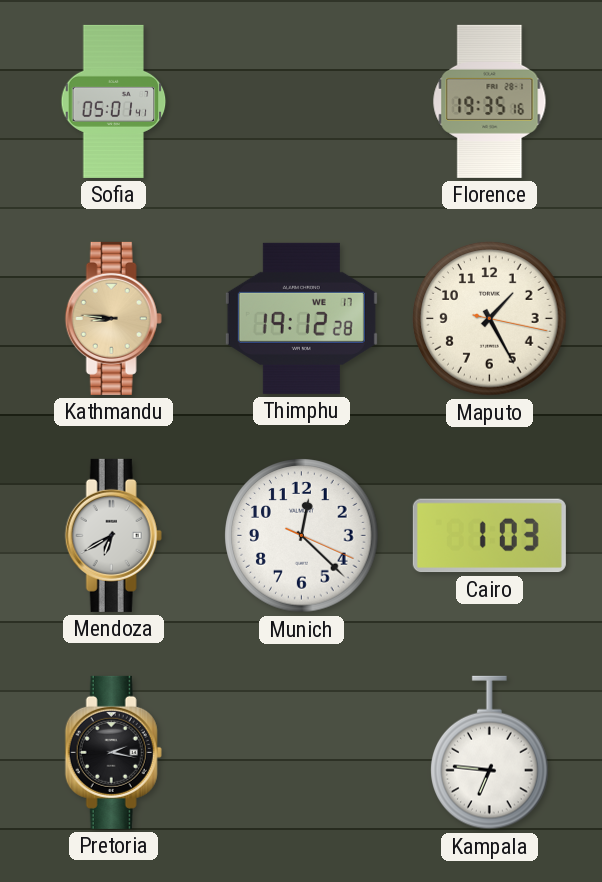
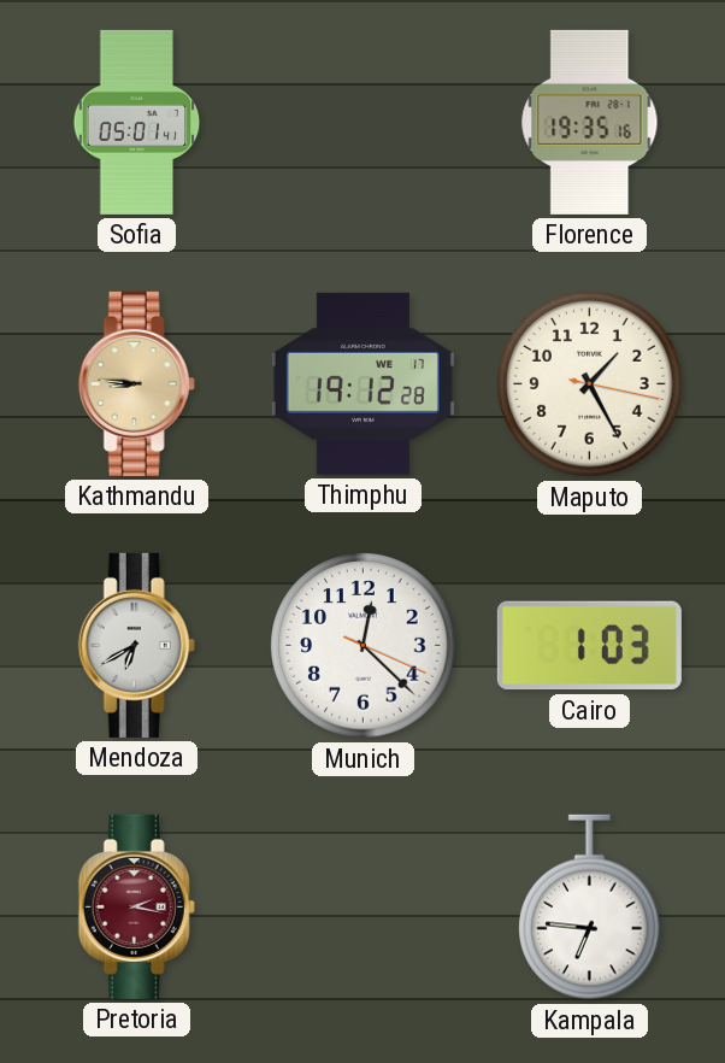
Pretoria dial: black -> burgundy (136, 906)
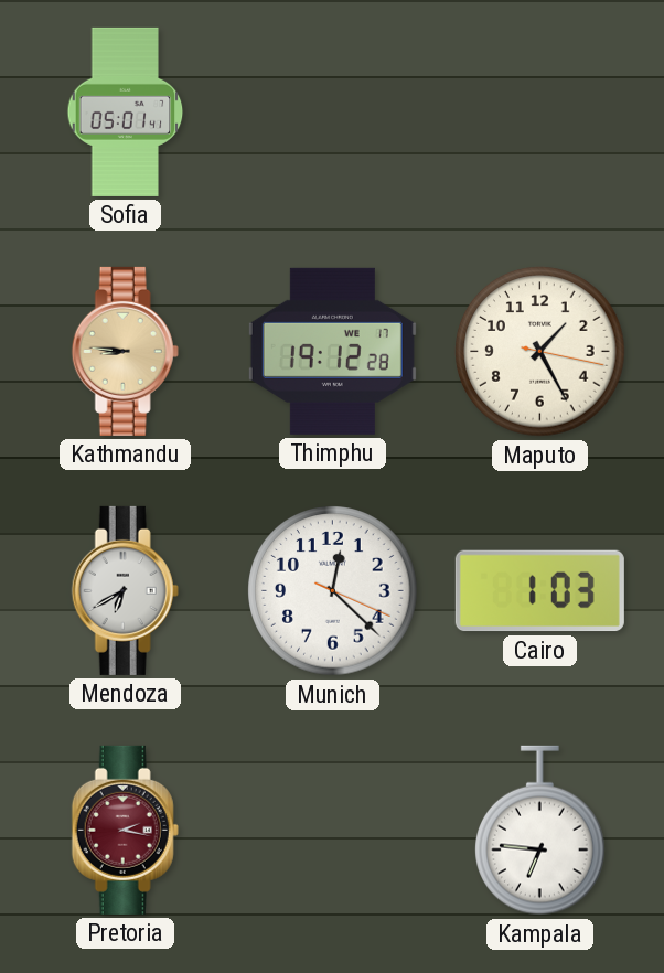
Florence: 19:35 -> none (590, 122)
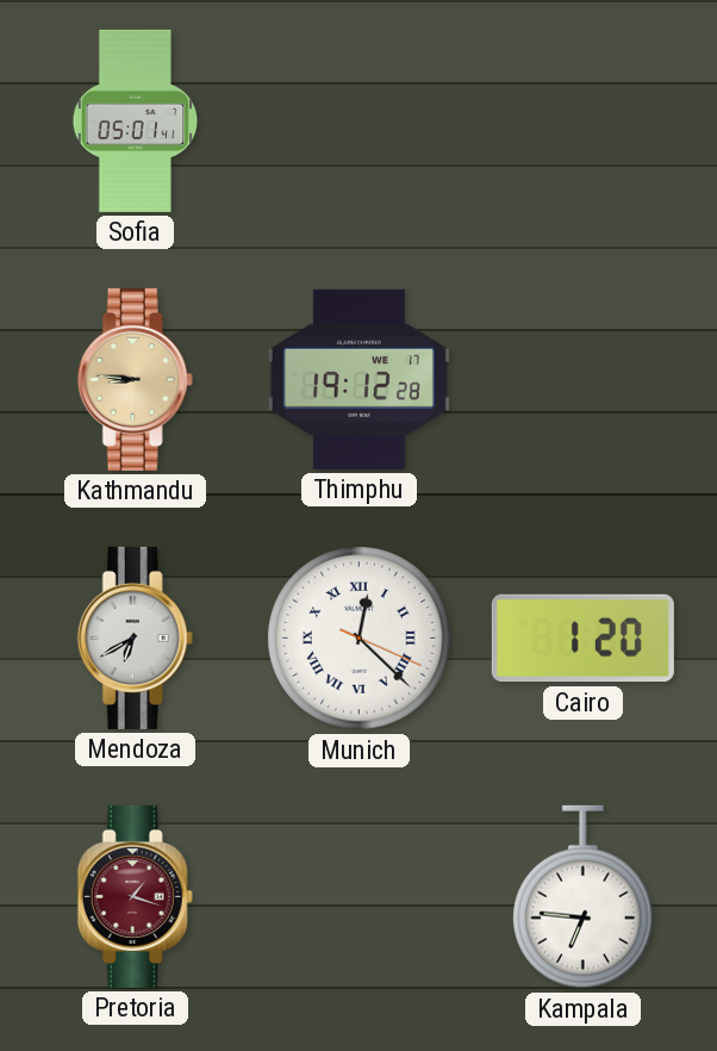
Maputo: 1:25 -> none (540, 352)
Munich numerals: Arabic -> Roman (360, 639)
Cairo: 1:03 -> 1:20 (582, 639)
Pretoria: 2:17 -> 1:18 (135, 896)
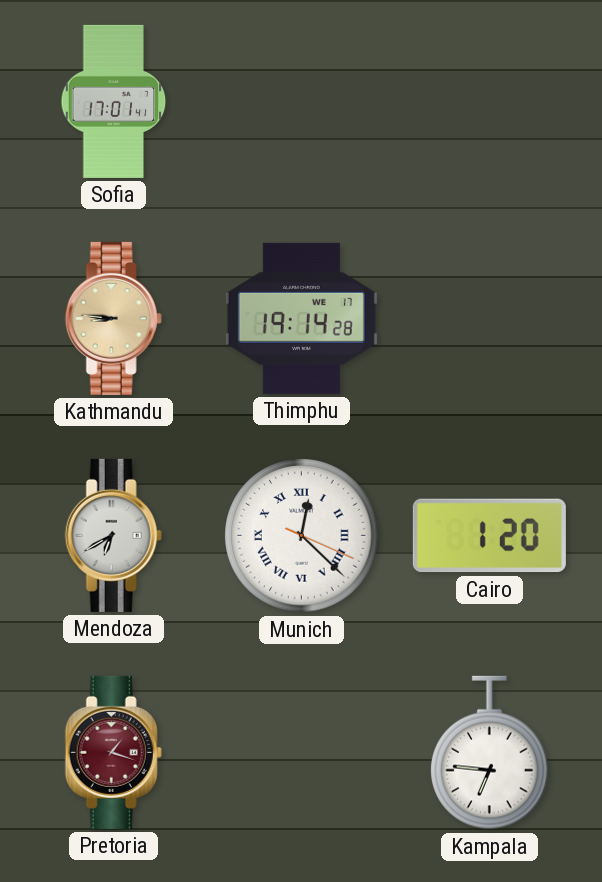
Sofia: 05:01 -> 17:01 (114, 101)
Thimphu: 19:12 -> 19:14 (301, 318)
